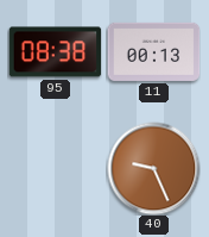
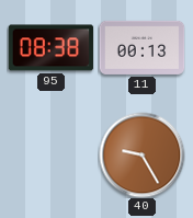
40: 9:26 -> 9:25 (141, 154)
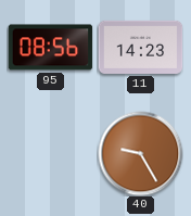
95: 08:38 -> 08:56 (50, 48)
11: 00:13 -> 14:23 (140, 47)
